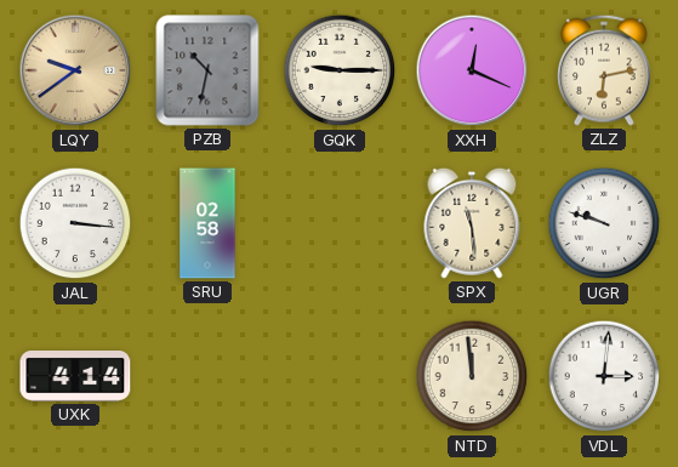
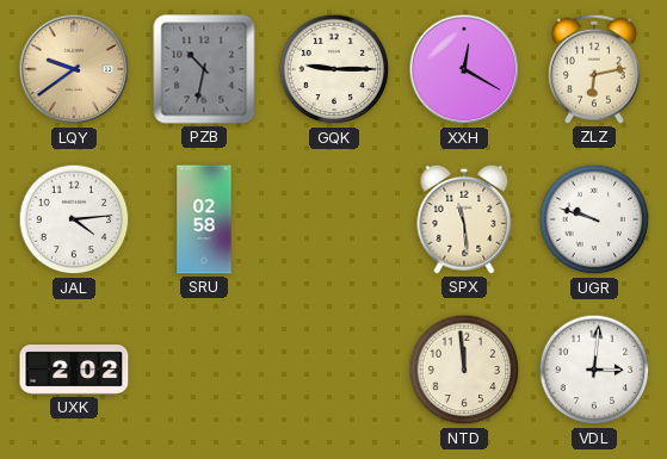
XXH: 12:19 -> 12:20 (464, 69)
JAL: 3:16 -> 4:14 (74, 219)
UXK: 4:14 -> 2:02 (74, 371)
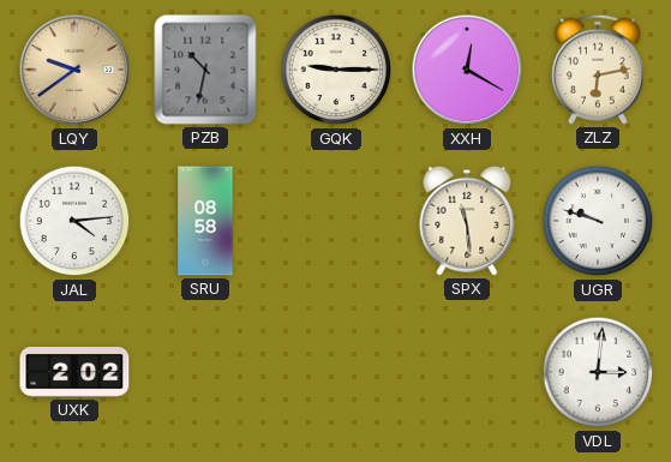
SRU: 02:58 -> 08:58 (205, 221)
NTD: 11:59 -> none (464, 370)
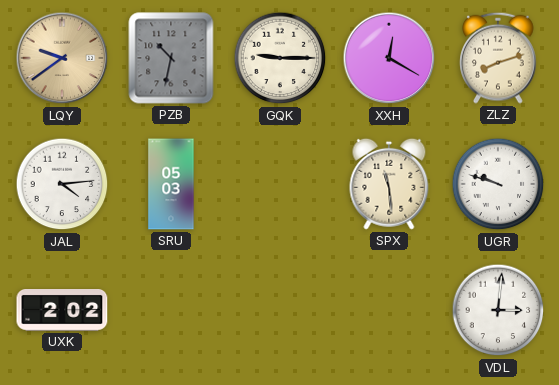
ZLZ: 6:13 -> 8:12 (498, 58)
SRU: 08:58 -> 05:03 (171, 184)
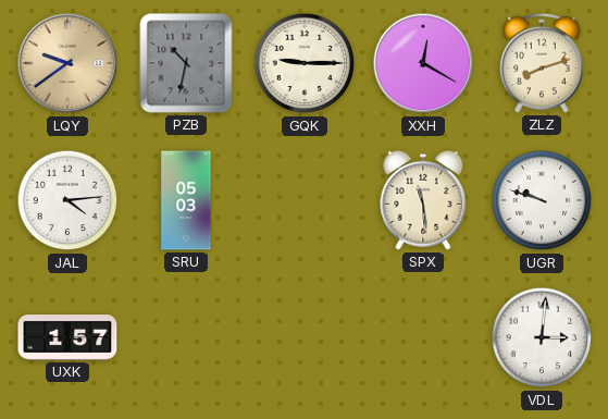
UXK: 2:02 -> 1:57 (67, 338)
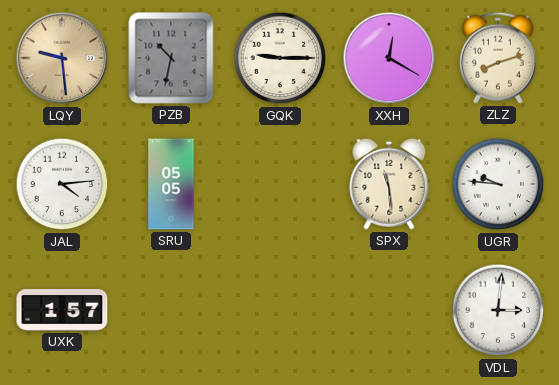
LQY: 9:39 -> 9:29 (62, 58)
SRU: 05:03 -> 05:05 (171, 184)
UGR: 9:48 -> 9:46 (498, 184)
